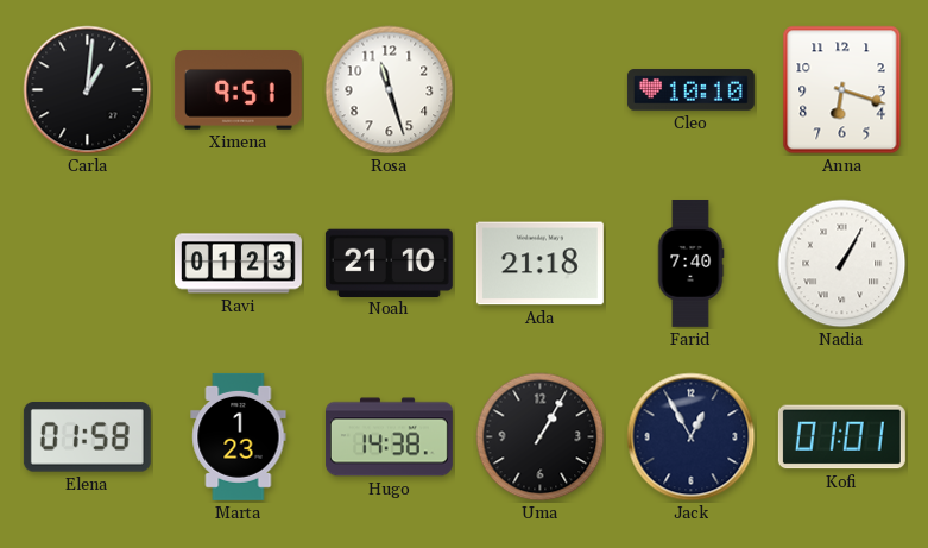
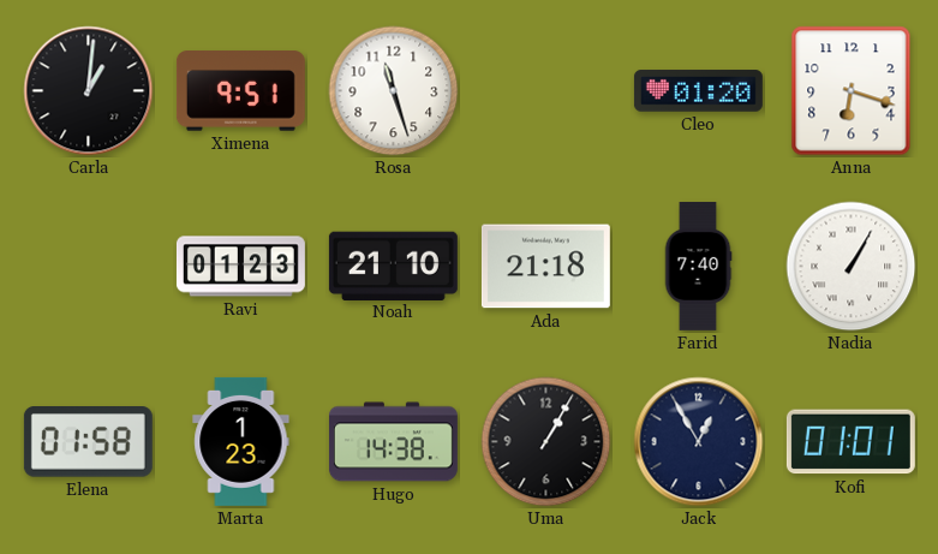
Cleo: 10:10 -> 01:20 (698, 91)
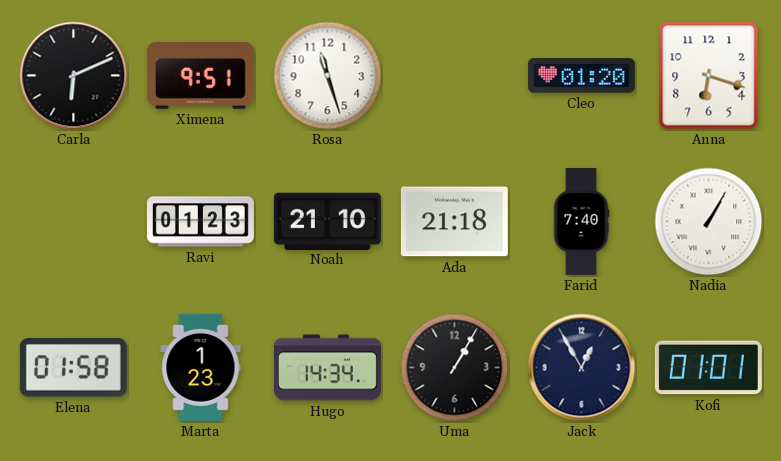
Carla: 1:01 -> 6:11 (74, 76)
Hugo: 14:38 -> 14:34 (327, 368)
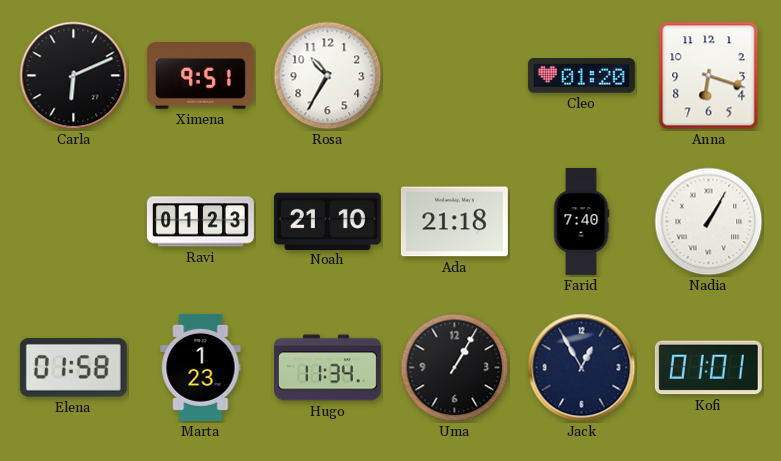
Rosa: 11:27 -> 10:35 (328, 76)
Hugo: 14:34 -> 11:34 (327, 368)
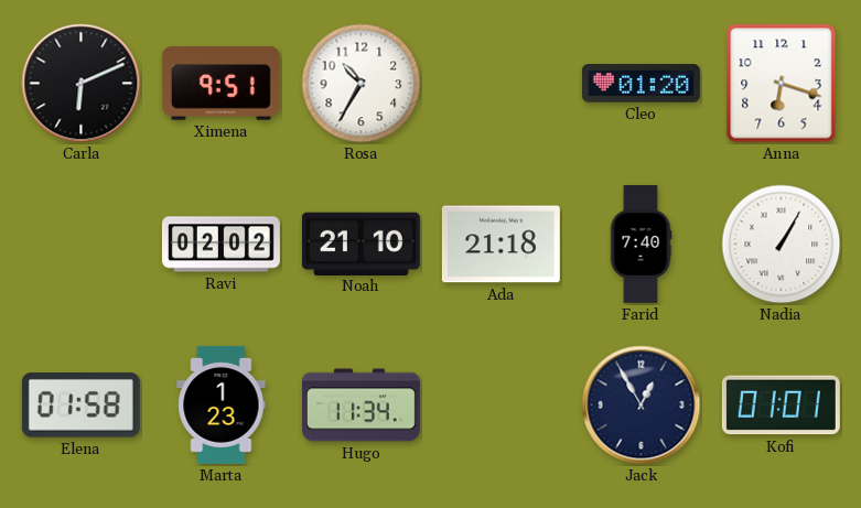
Ravi: 01:23 -> 02:02 (220, 245)
Uma: 1:05 -> none (455, 368)
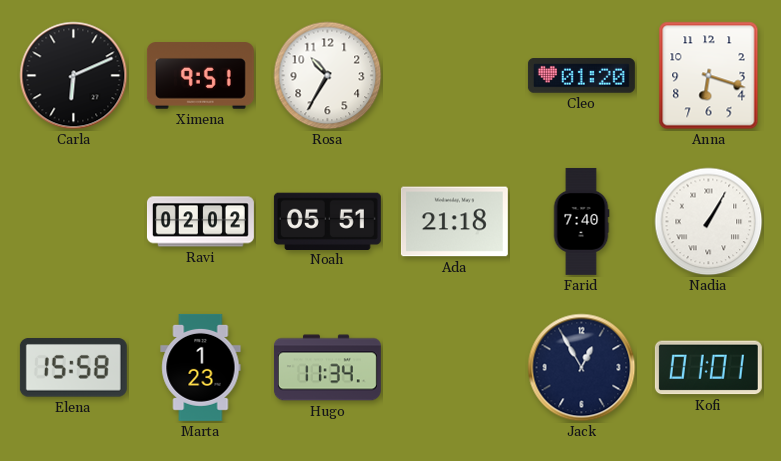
Noah: 21:10 -> 05:51 (327, 221)
Elena: 01:58 -> 15:58 (73, 368)
